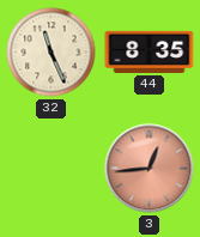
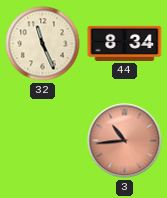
44: 8:35 -> 8:34 (125, 43)
3: 12:44 -> 10:44 (125, 141)
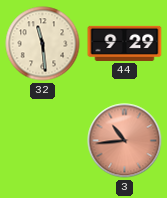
32: 11:26 -> 11:29 (43, 44)
44: 8:34 -> 9:29 (125, 43)
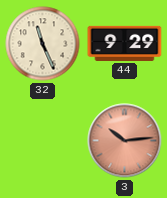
32: 11:29 -> 11:26 (43, 44)
3: 10:44 -> 10:14 (125, 141)
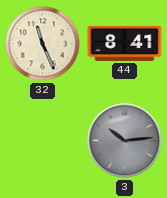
44: 9:29 -> 8:41 (125, 43)
3 dial: salmon -> grey (125, 141)
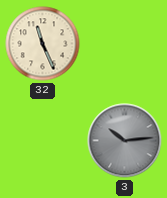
44: 8:41 -> none (125, 43)
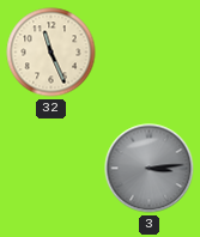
3: 10:14 -> 3:14 (150, 169)
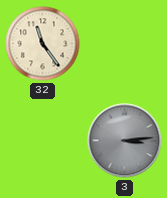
32: 11:26 -> 11:24 (43, 44)
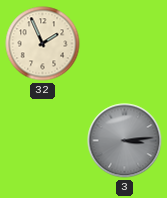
32: 11:24 -> 1:56 (43, 44)
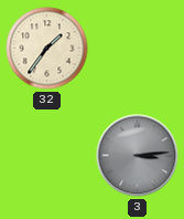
32: 1:56 -> 1:36 (47, 49)
